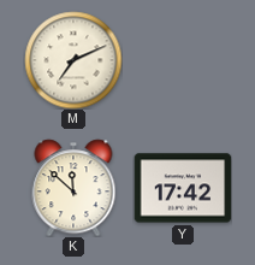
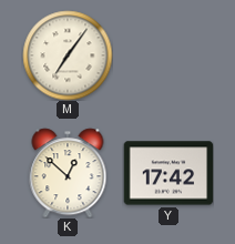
M: 7:11 -> 7:06 (68, 55)
K: 11:52 -> 12:52 (68, 173)
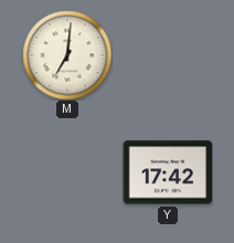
M: 7:06 -> 7:01 (67, 55)
K: 12:52 -> none (68, 173)
